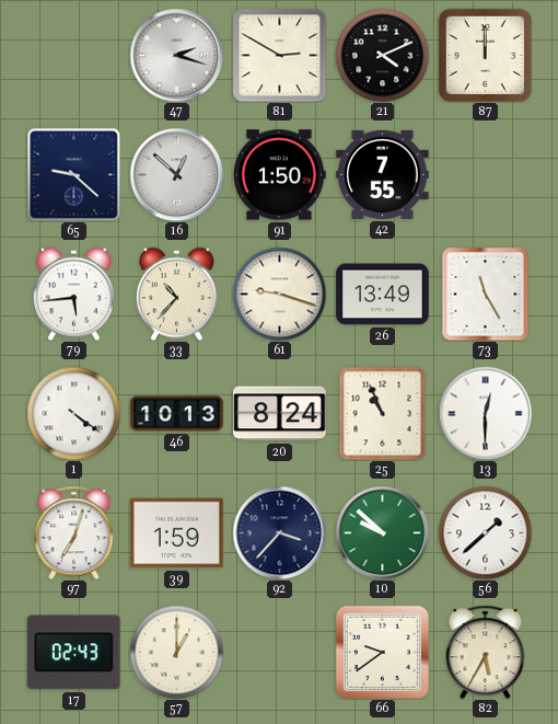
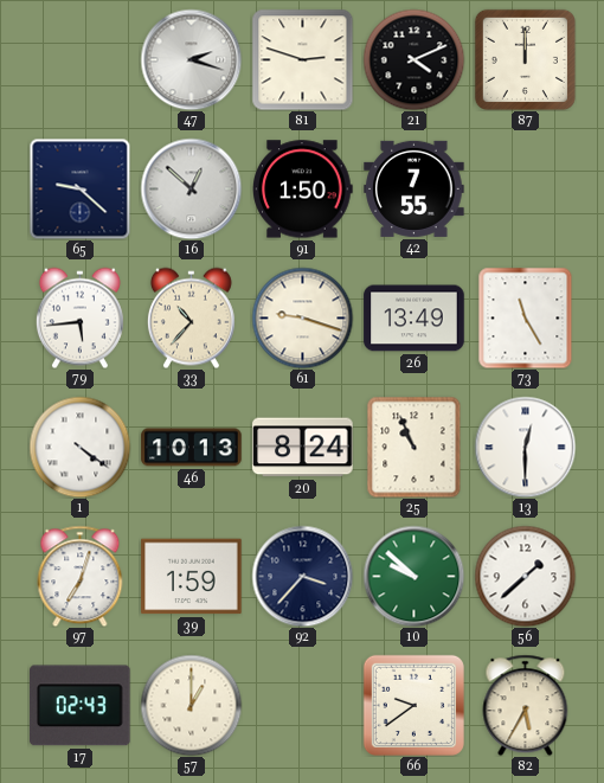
81: 2:50 -> 2:48 (302, 59)
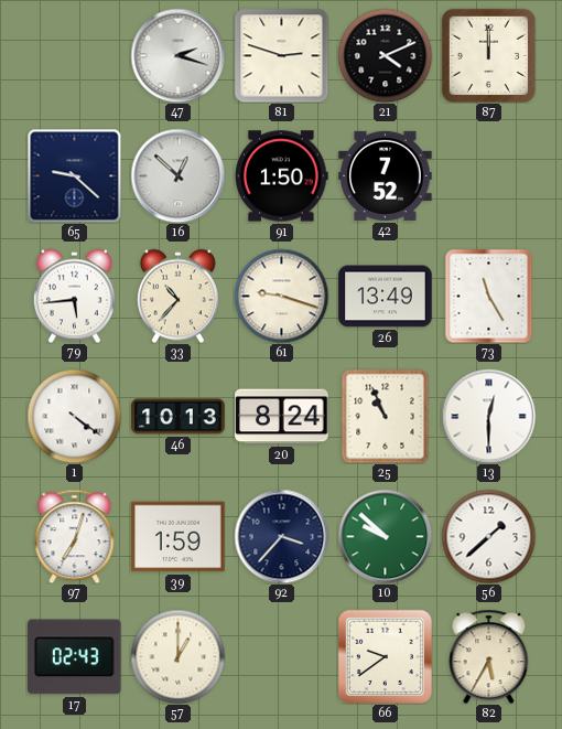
42: 7:55 -> 7:52 (386, 175)
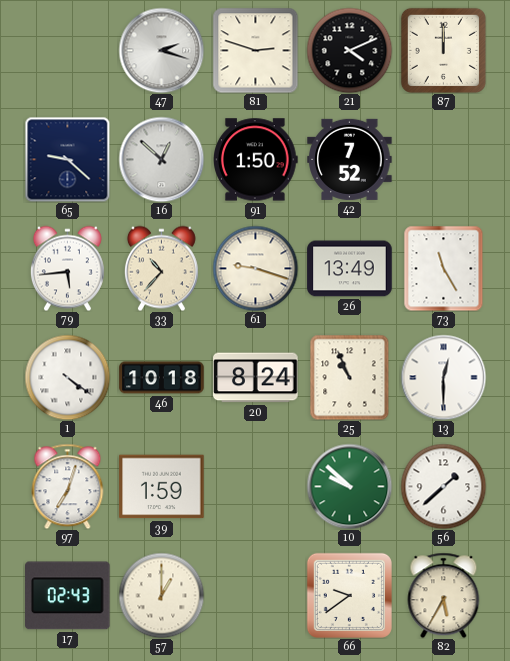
46: 10:13 -> 10:18 (162, 378)
92: 3:37 -> none (281, 536)
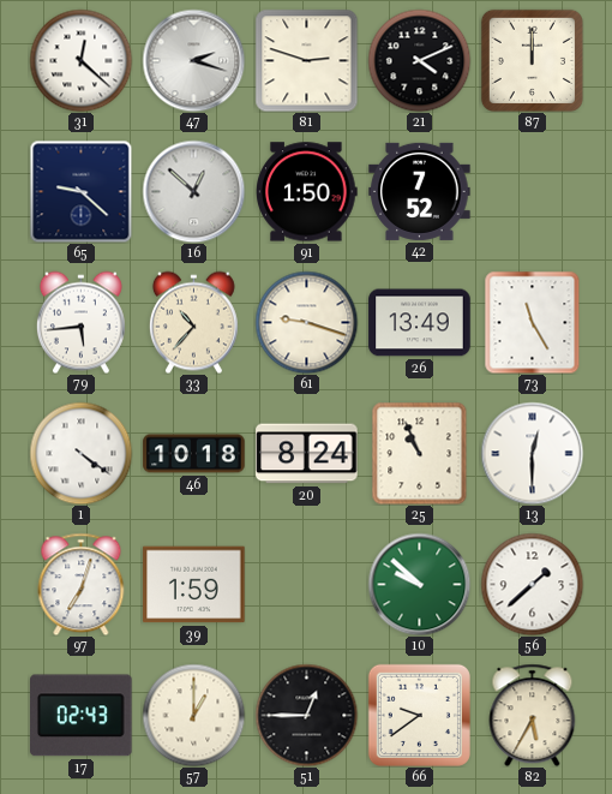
31: none -> 12:22 (80, 60)
51: none -> 12:45 (306, 715)
